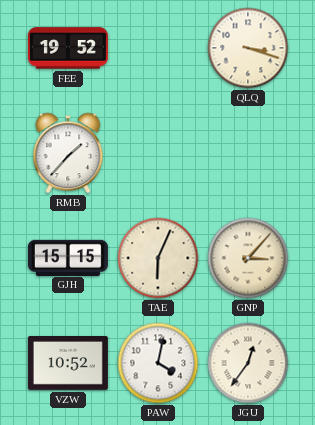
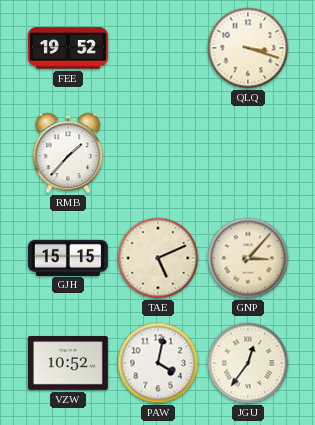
TAE: 6:04 -> 5:11 (158, 258)
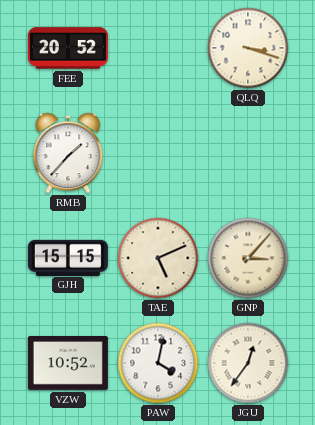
FEE: 19:52 -> 20:52 (68, 48)
